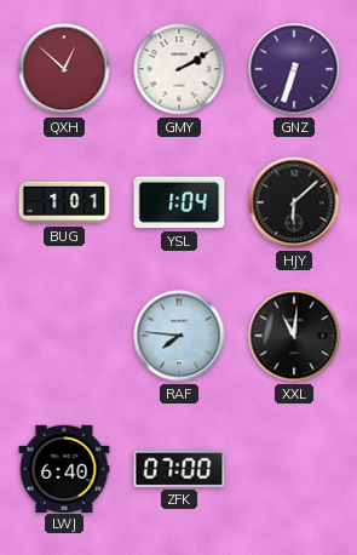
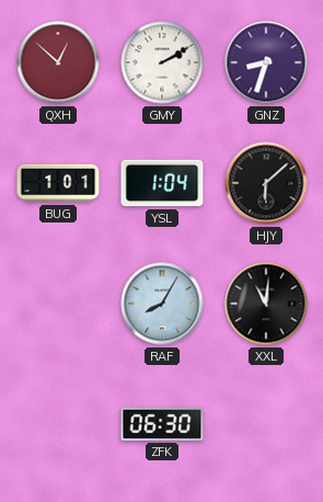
GNZ: 6:33 -> 8:33 (266, 62)
RAF: 7:46 -> 8:05 (162, 304)
LWJ: 6:40 -> none (64, 468)
ZFK: 07:00 -> 06:30 (162, 424)
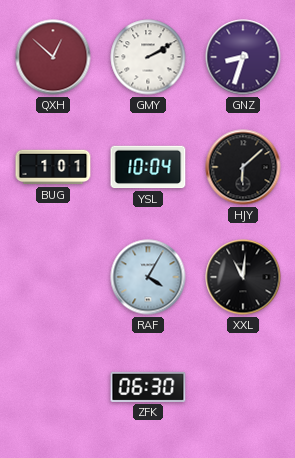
YSL: 1:04 -> 10:04 (148, 167)
RAF: 8:05 -> 4:05 (148, 277)
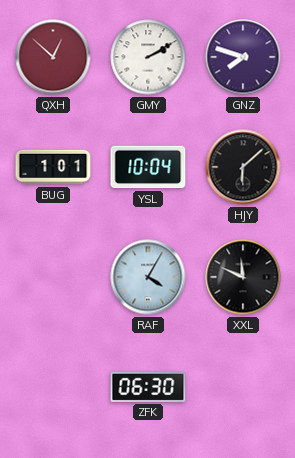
GNZ: 8:33 -> 7:48 (243, 57)
XXL: 11:01 -> 11:49 (243, 277)
